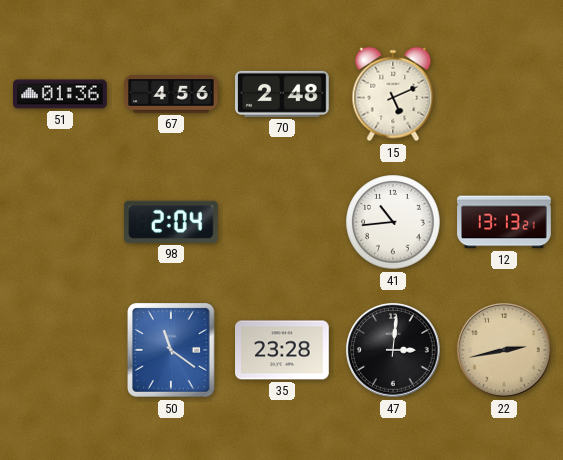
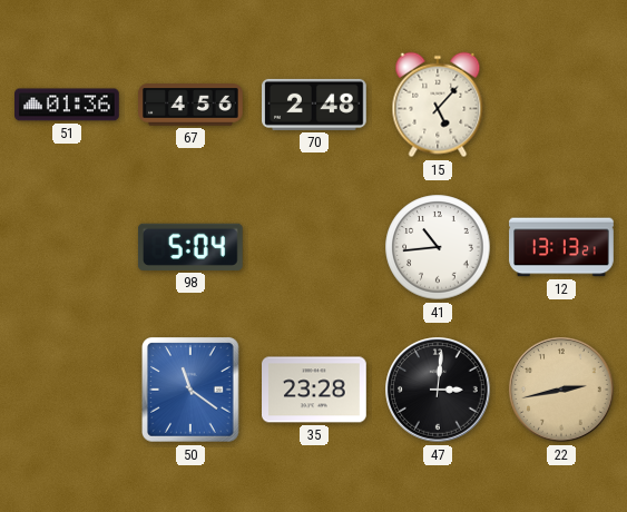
15: 5:11 -> 5:07 (438, 105)
98: 2:04 -> 5:04 (190, 247)
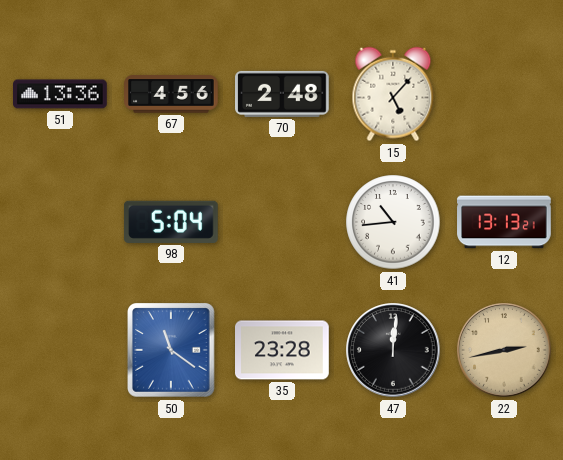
51: 01:36 -> 13:36 (61, 94)
47: 3:01 -> 12:01 (393, 350)
